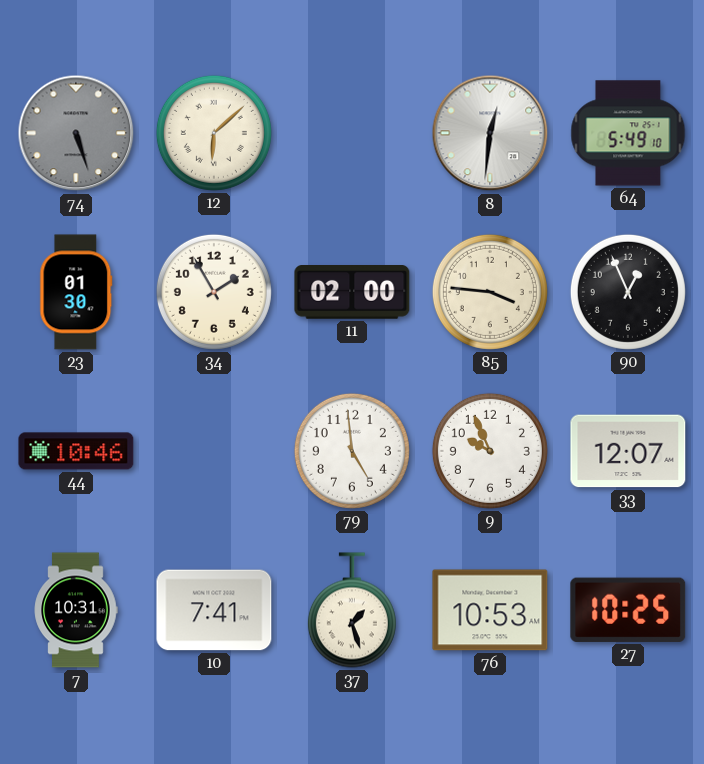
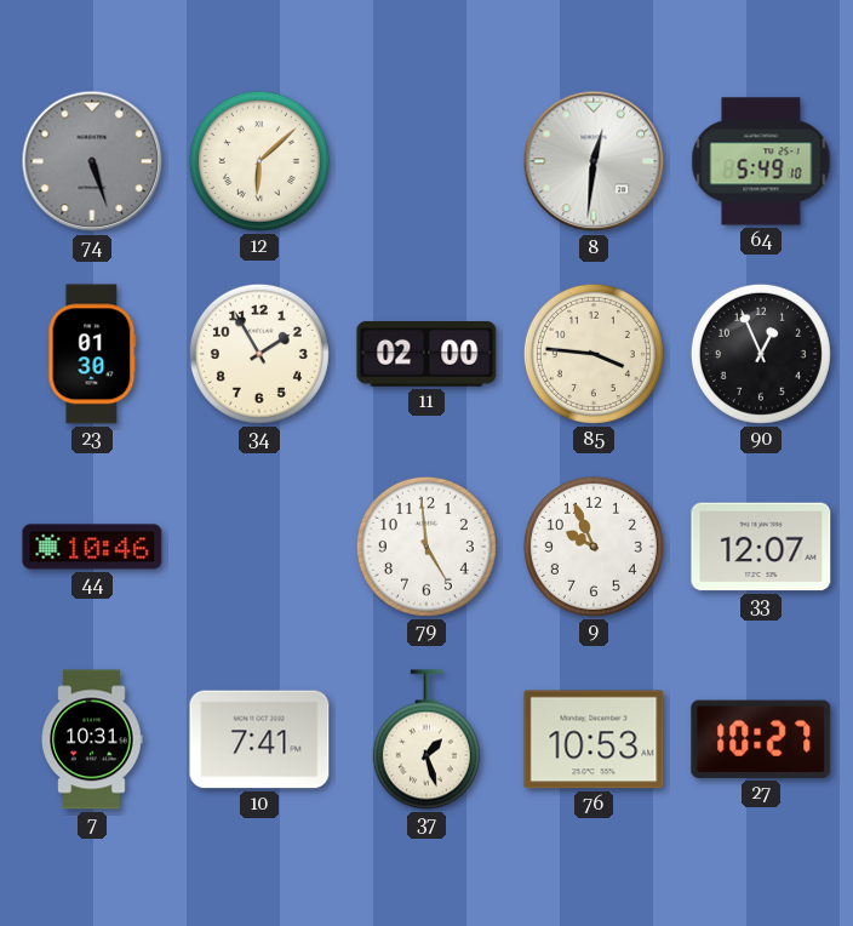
27: 10:25 -> 10:27 (761, 739)
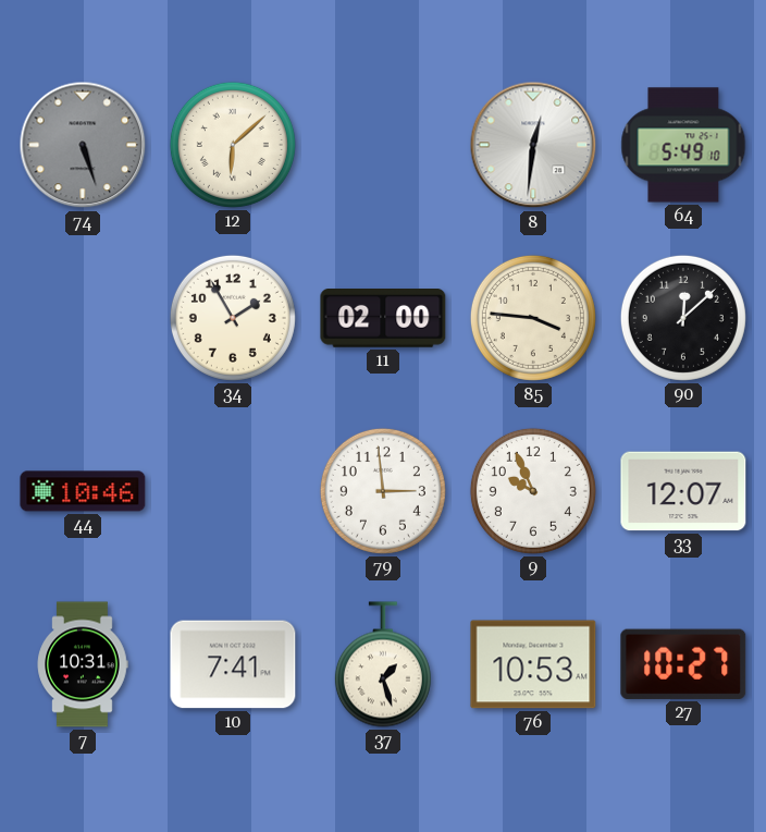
23: 01:30 -> none (92, 354)
90: 12:56 -> 12:08 (683, 318)
79: 4:59 -> 2:59 (383, 491)
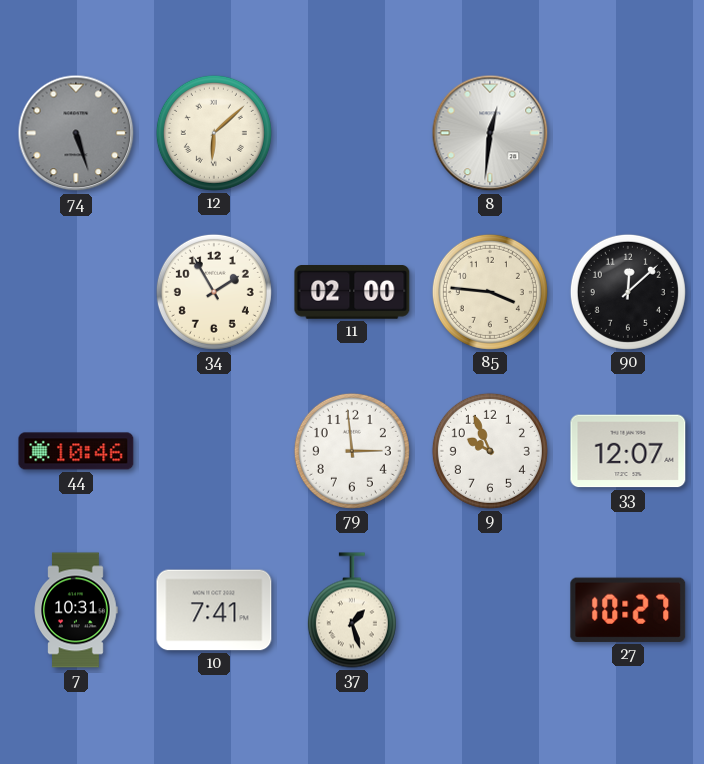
64: 5:49 -> none (683, 145)
76: 10:53 -> none (533, 664)
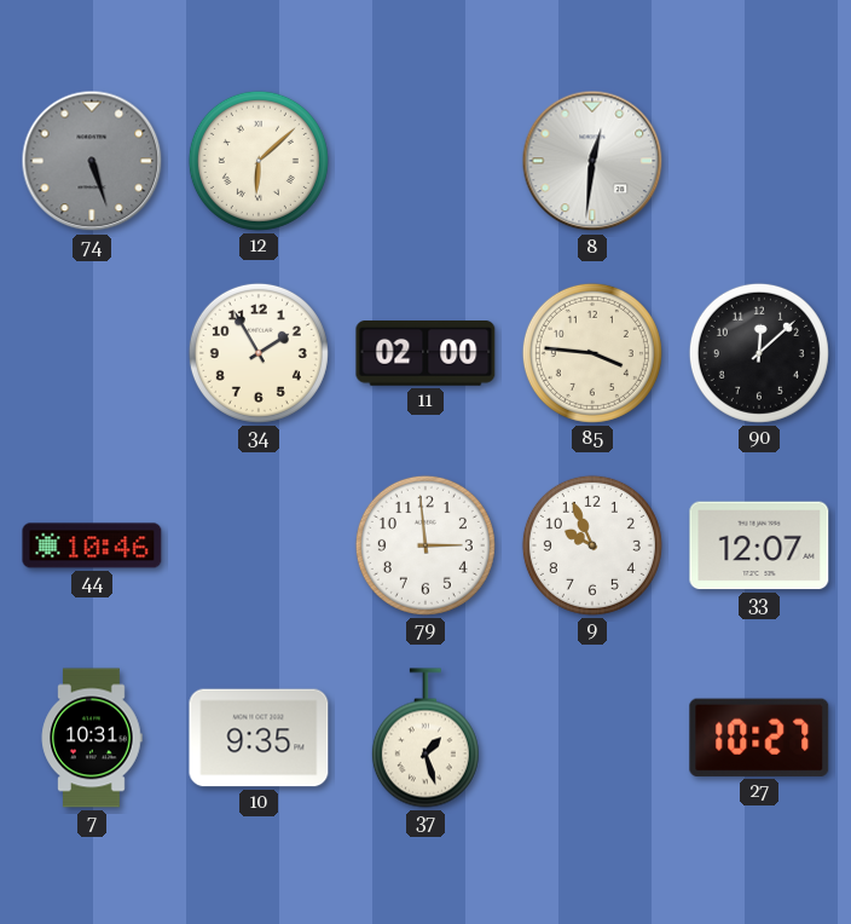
10: 7:41 -> 9:35 (259, 738)
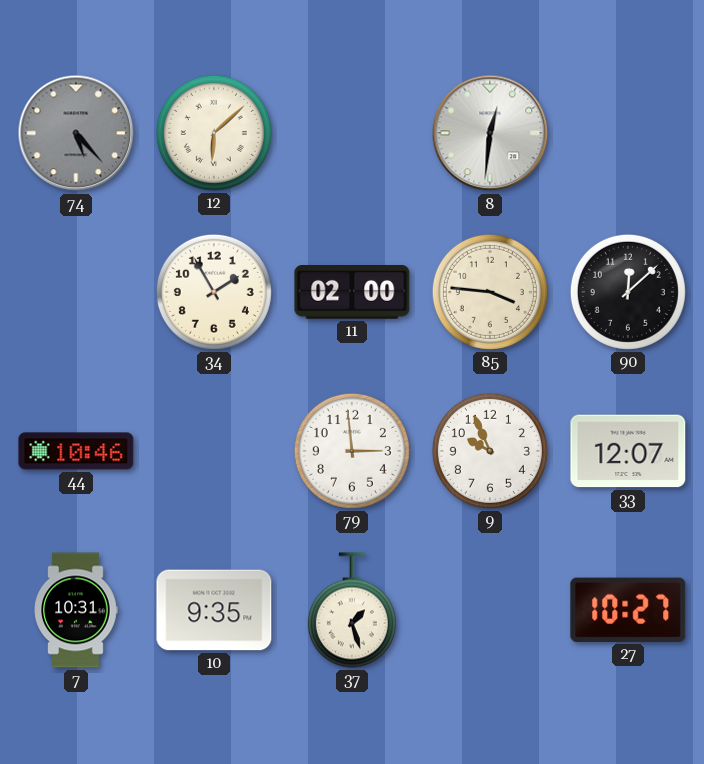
74: 5:27 -> 5:23 (76, 133)
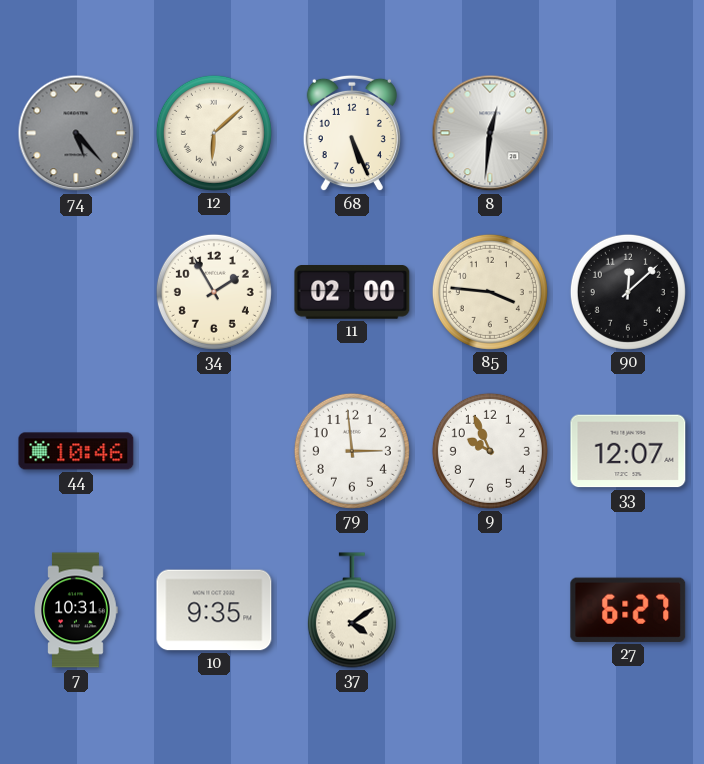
68: none -> 5:26 (352, 133)
37: 1:27 -> 4:09 (352, 610)
27: 10:27 -> 6:27 (628, 610)
